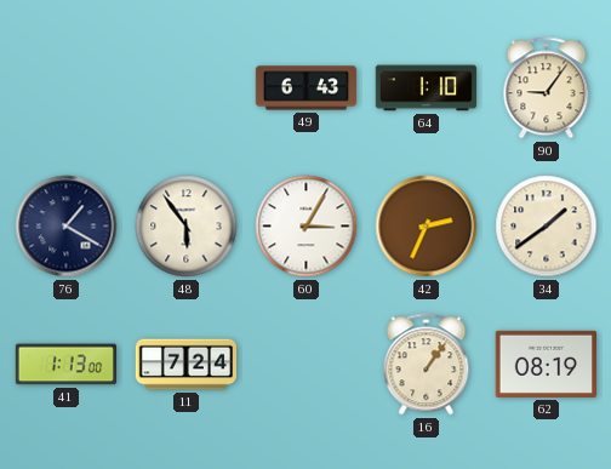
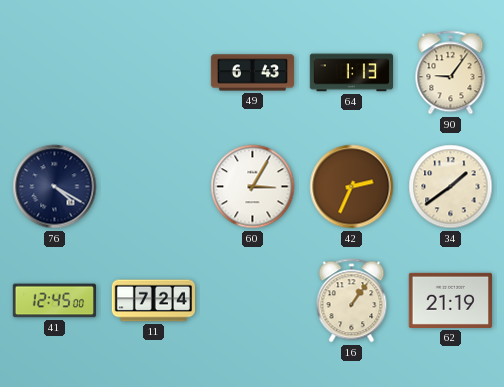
64: 1:10 -> 1:13 (352, 73)
76: 1:20 -> 4:20 (55, 187)
48: 5:54 -> none (187, 227)
41: 1:13 -> 12:45 (54, 301)
62: 08:19 -> 21:19 (450, 300)
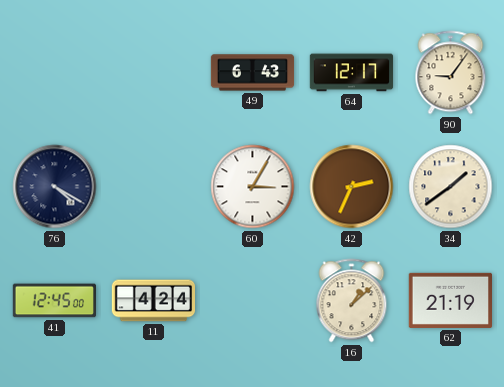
64: 1:13 -> 12:17 (352, 73)
11: 7:24 -> 4:24 (154, 301)
16: 1:06 -> 1:08 (352, 301)
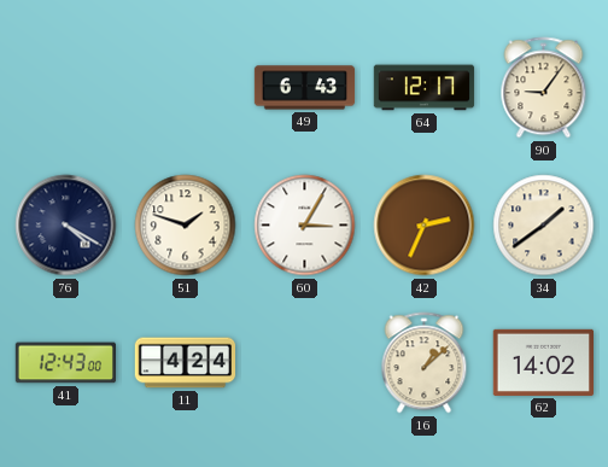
51: none -> 1:48 (186, 226)
41: 12:45 -> 12:43 (65, 363)
62: 21:19 -> 14:02 (543, 362)
